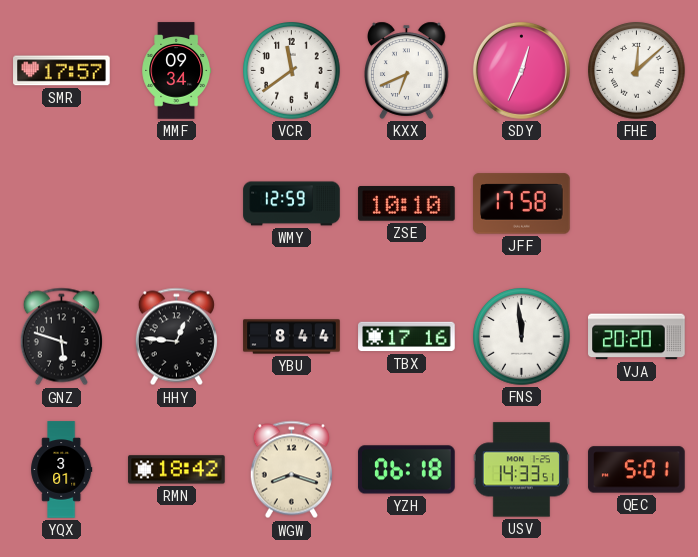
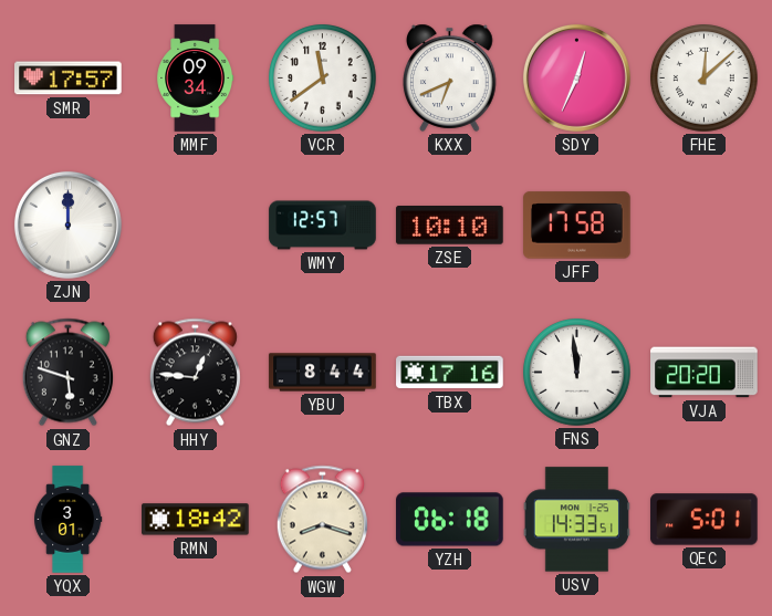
ZJN: none -> 12:00 (67, 225)
WMY: 12:59 -> 12:57 (323, 226)
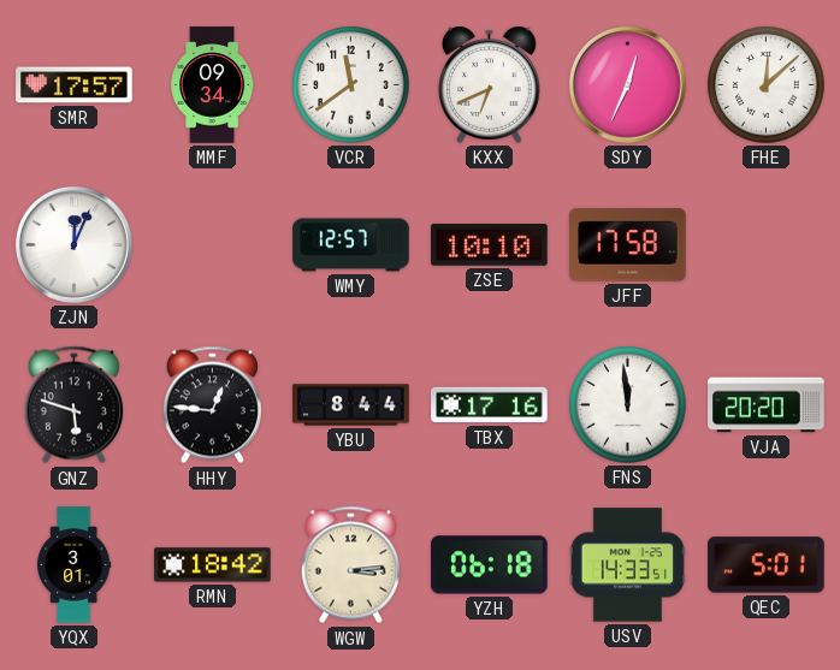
ZJN: 12:00 -> 12:04 (73, 244)
WGW: 8:18 -> 3:14 (350, 565)
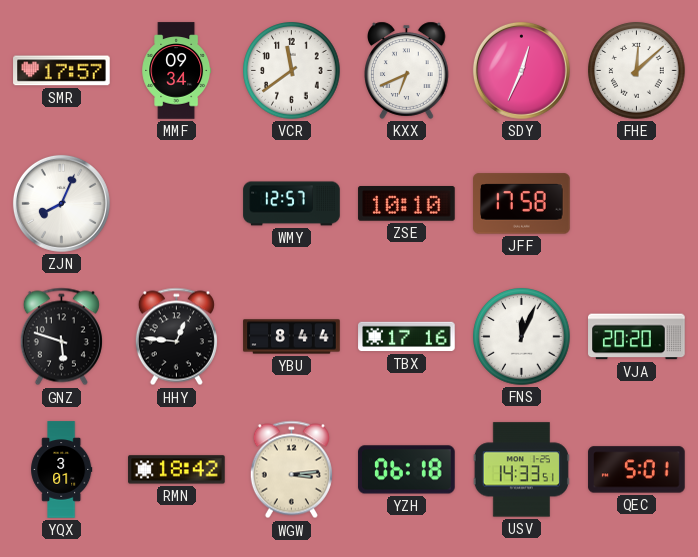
ZJN: 12:04 -> 8:04 (61, 203)
FNS: 11:59 -> 12:04 (522, 337)
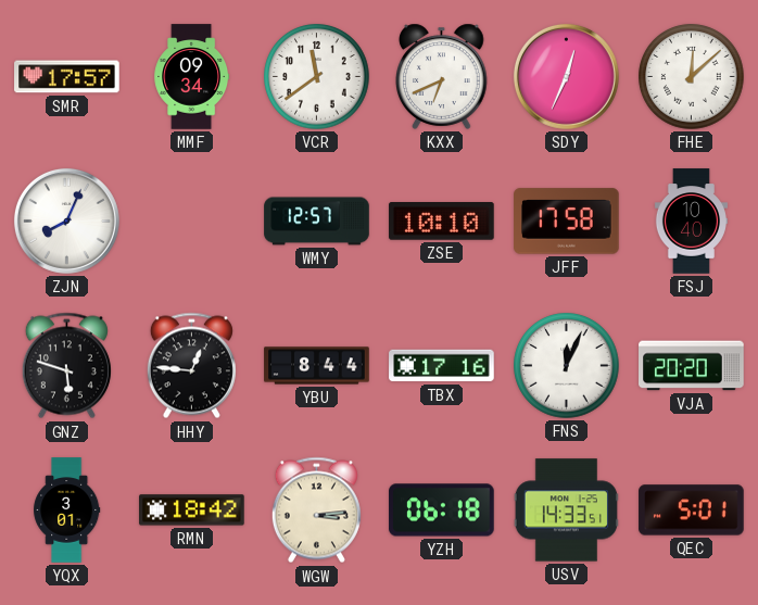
FSJ: none -> 10:40 (691, 222)
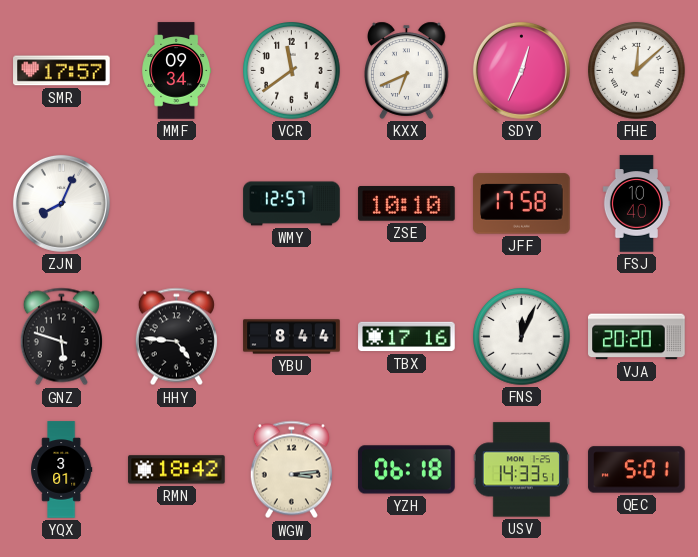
HHY: 12:46 -> 4:46 (176, 337)
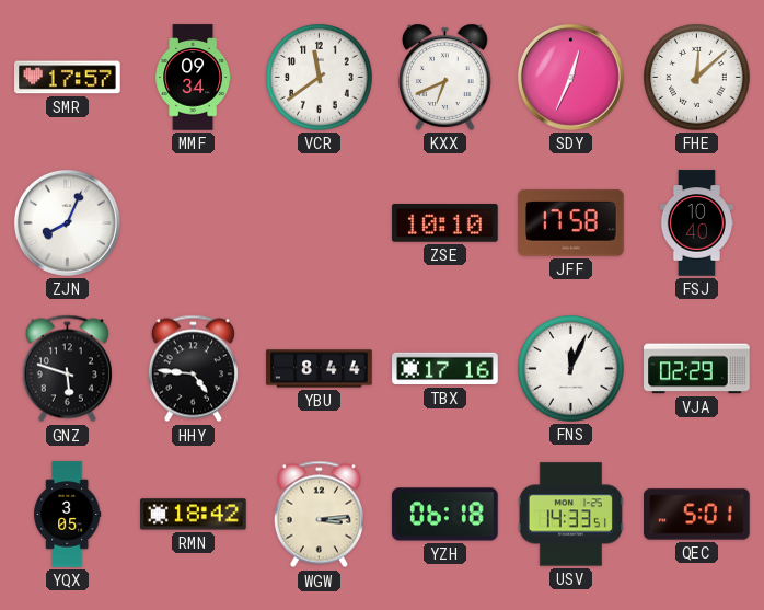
WMY: 12:57 -> none (292, 204)
VJA: 20:20 -> 02:29 (697, 369)
YQX: 3:01 -> 3:05 (68, 515)
